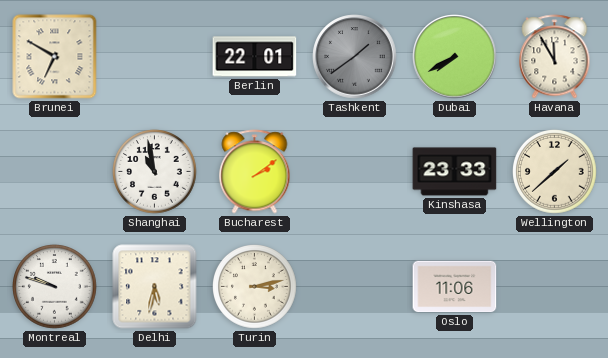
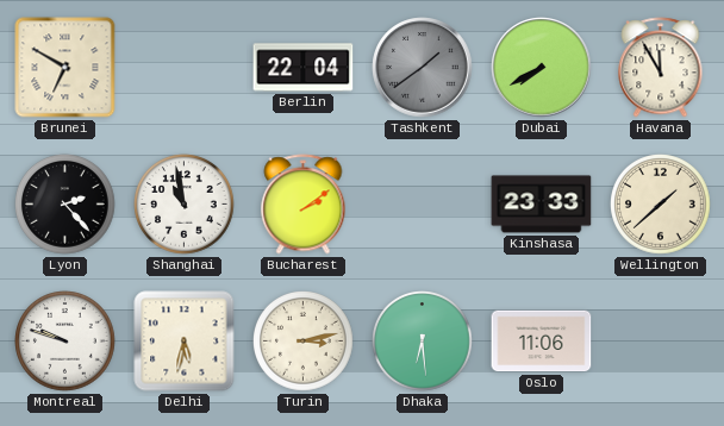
Berlin: 22:01 -> 22:04 (304, 68)
Lyon: none -> 2:23 (65, 205)
Dhaka: none -> 6:29 (423, 342)
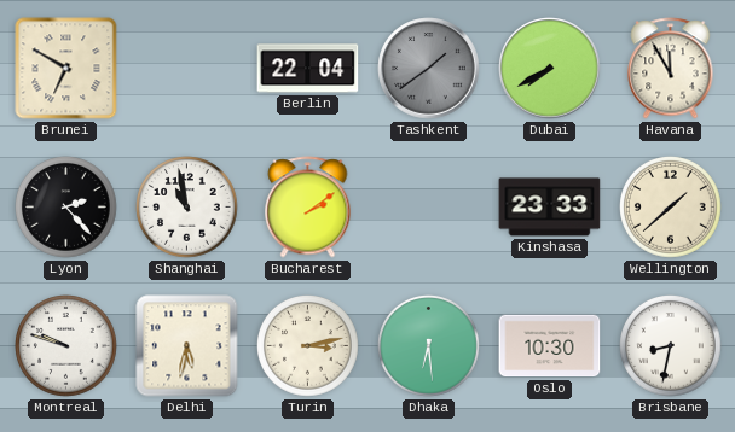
Oslo: 11:06 -> 10:30 (550, 346)
Brisbane: none -> 8:32 (671, 346)
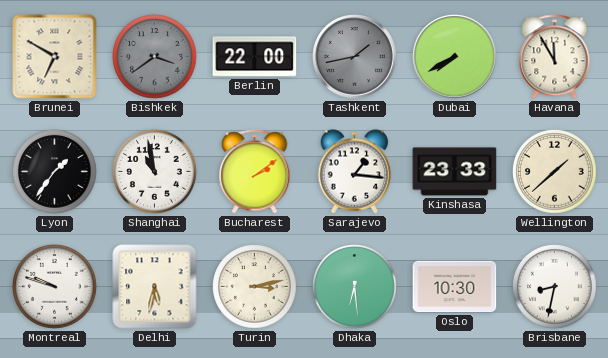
Bishkek: none -> 3:39 (155, 57)
Berlin: 22:04 -> 22:00 (255, 57)
Tashkent: 1:39 -> 1:43 (355, 57)
Lyon: 2:23 -> 1:36 (55, 172)
Sarajevo: none -> 1:16 (355, 172)
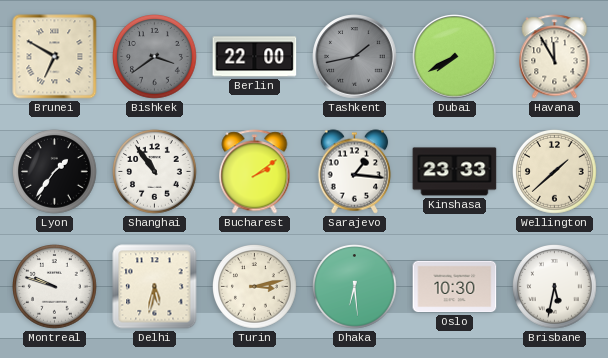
Shanghai: 10:58 -> 10:54 (155, 172)
Brisbane: 8:32 -> 5:32 (555, 287)
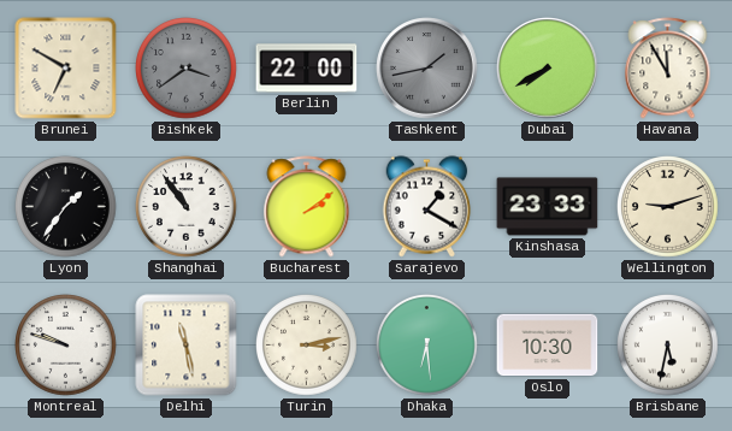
Sarajevo: 1:16 -> 1:20 (427, 207)
Wellington: 1:38 -> 9:12 (668, 207)
Delhi: 5:32 -> 11:28 (187, 346)
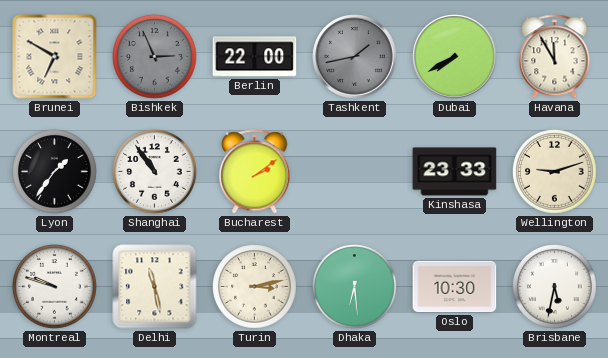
Bishkek: 3:39 -> 2:56 (155, 57)
Sarajevo: 1:20 -> none (427, 207)
